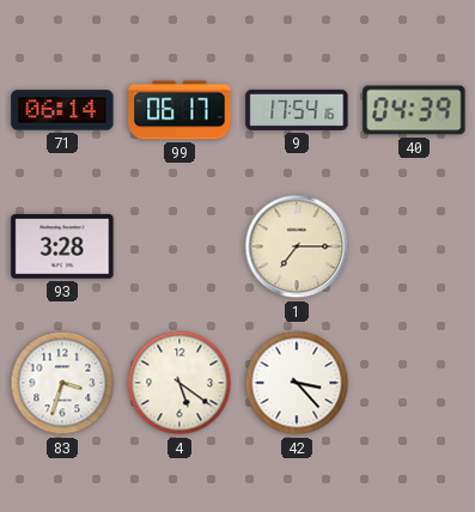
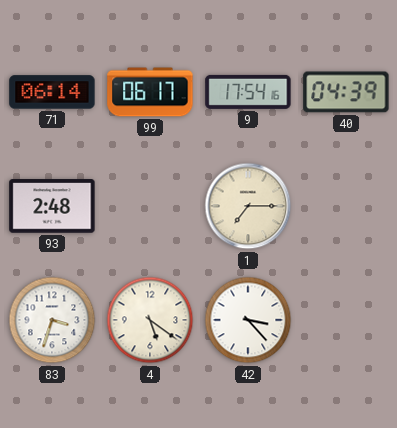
93: 3:28 -> 2:48 (52, 206)
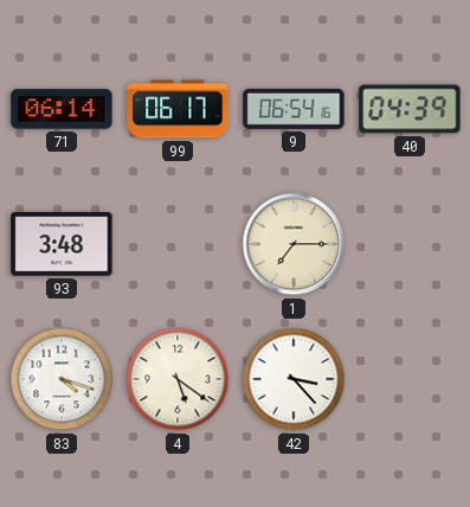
9: 17:54 -> 06:54 (294, 109)
93: 2:48 -> 3:48 (62, 244)
83: 3:33 -> 4:18 (62, 379)
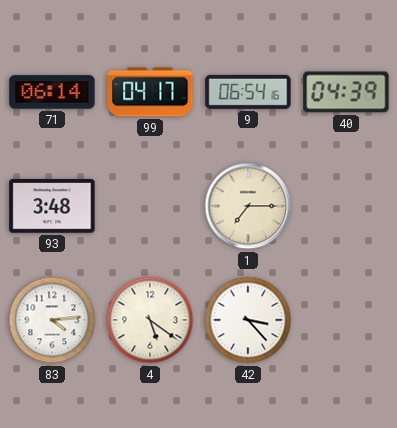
99: 06:17 -> 04:17 (150, 92)
83: 4:18 -> 4:14 (52, 320)
